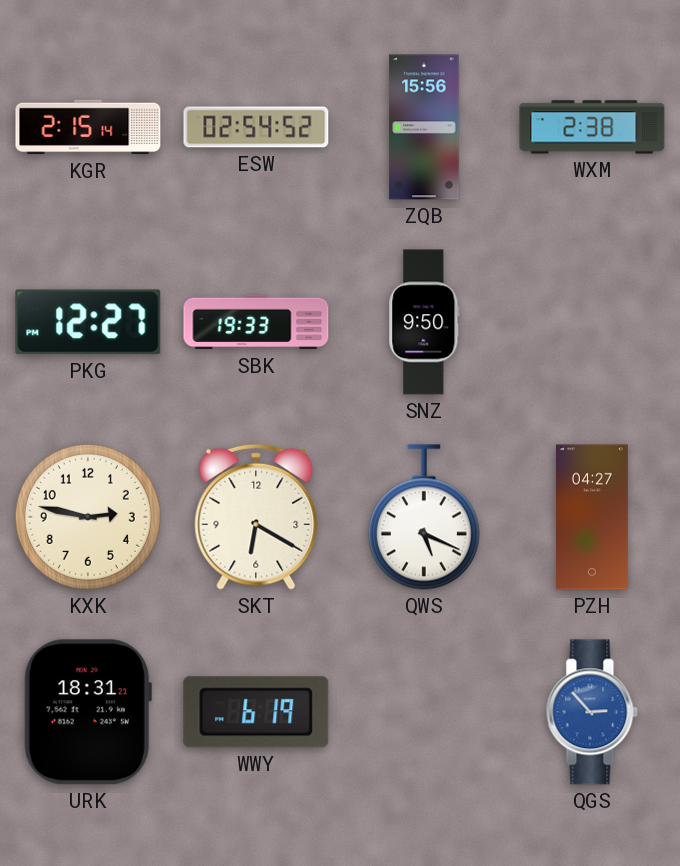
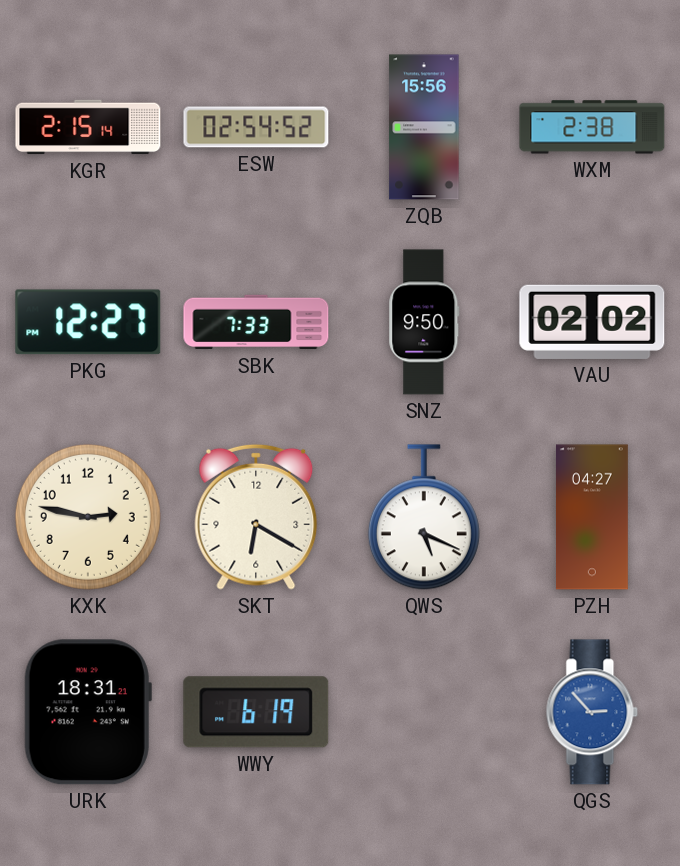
SBK: 19:33 -> 7:33 (256, 322)
VAU: none -> 02:02 (592, 322)
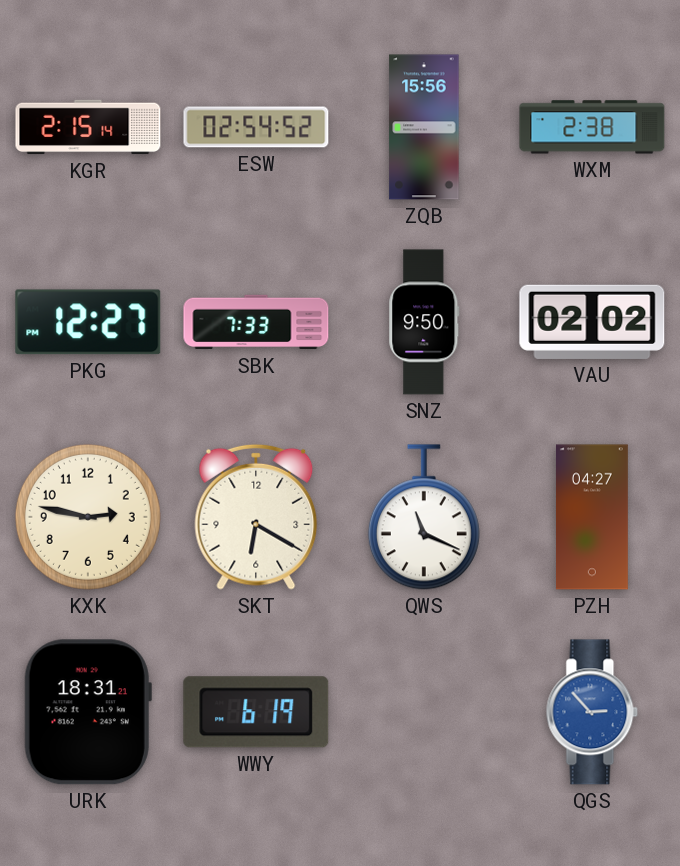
QWS: 5:19 -> 11:19 (424, 517)
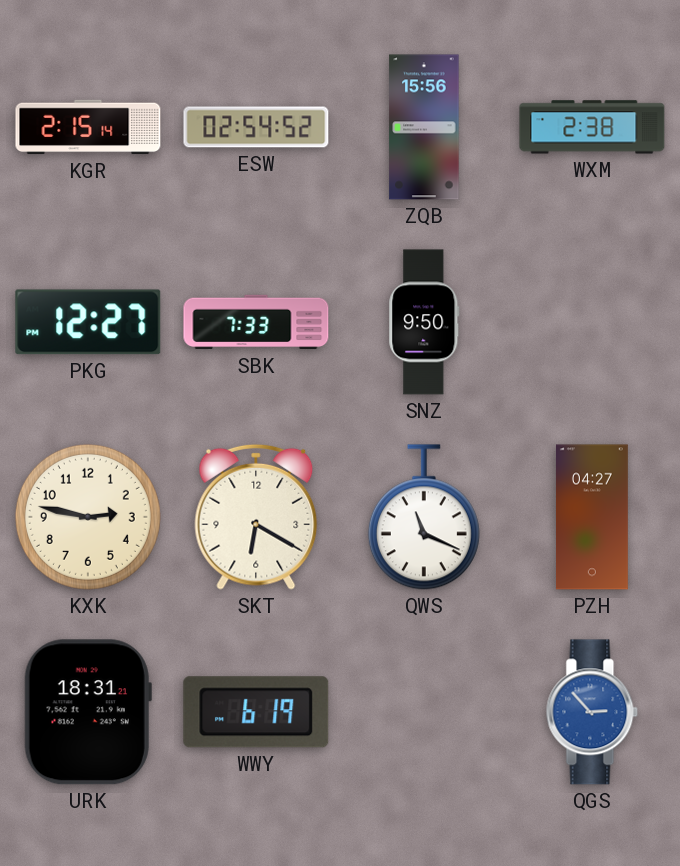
VAU: 02:02 -> none (592, 322)
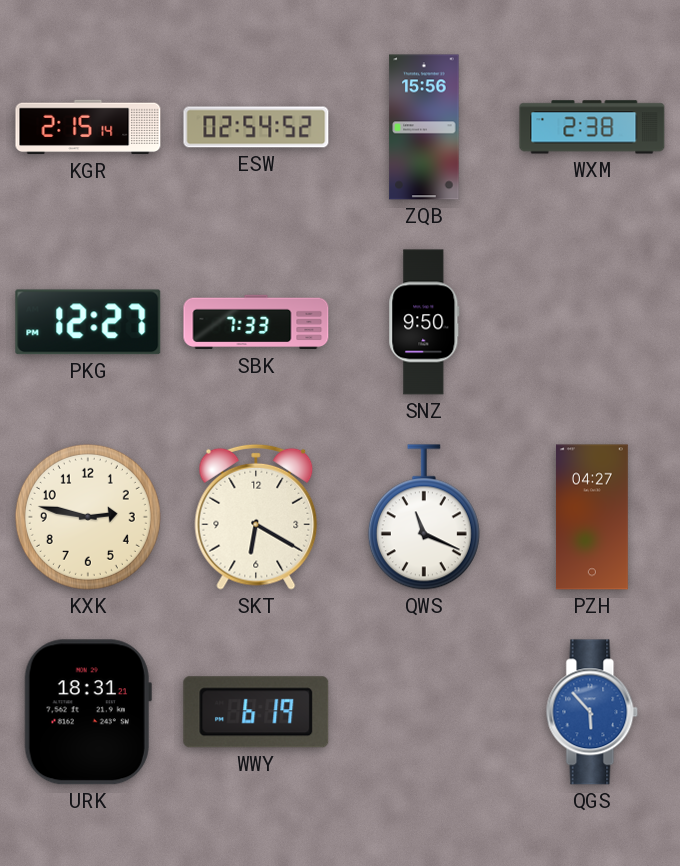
QGS: 2:53 -> 5:53 (592, 712)
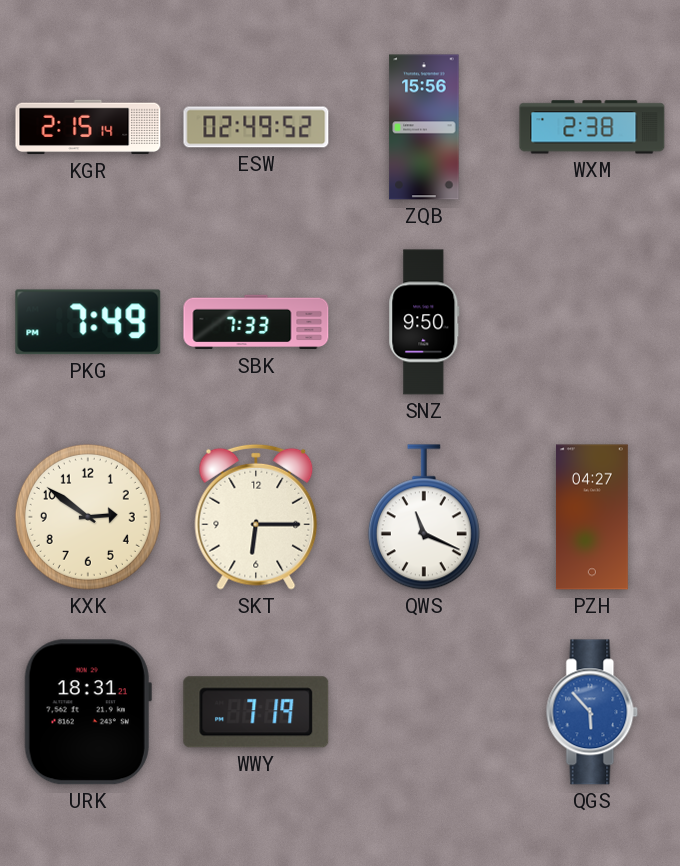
ESW: 02:54 -> 02:49 (256, 127)
PKG: 12:27 -> 7:49 (88, 322)
KXK: 2:47 -> 2:51 (88, 517)
SKT: 6:20 -> 6:15 (256, 517)
WWY: 6:19 -> 7:19 (256, 712)
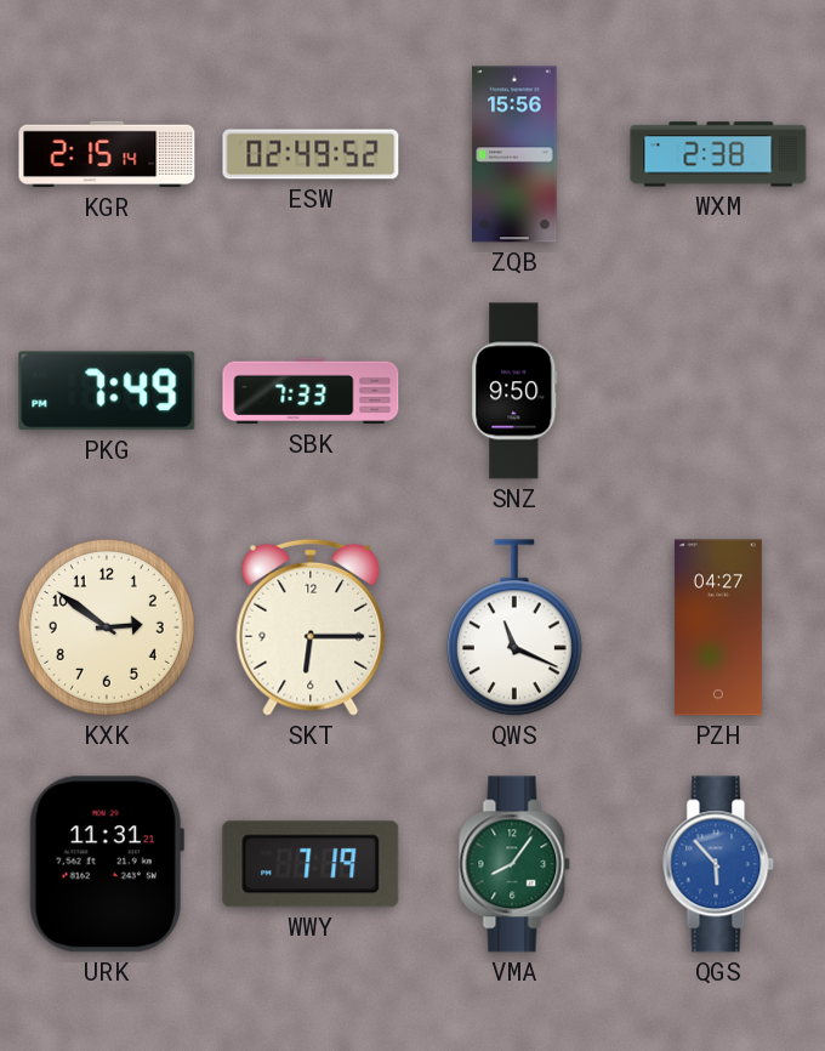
URK: 18:31 -> 11:31 (107, 864)
VMA: none -> 8:06 (514, 864)
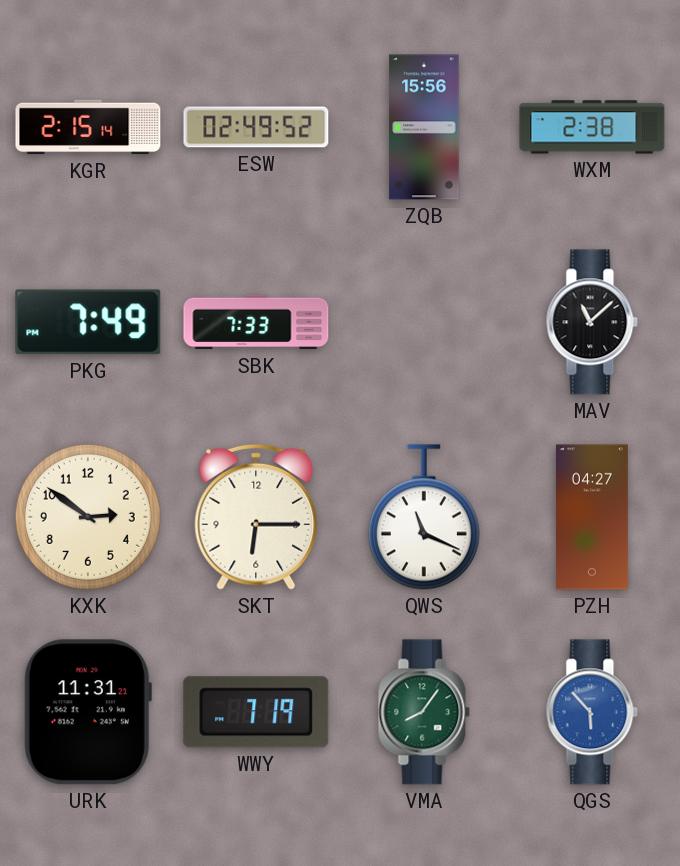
SNZ: 9:50 -> none (514, 391)
MAV: none -> 11:08 (592, 322)
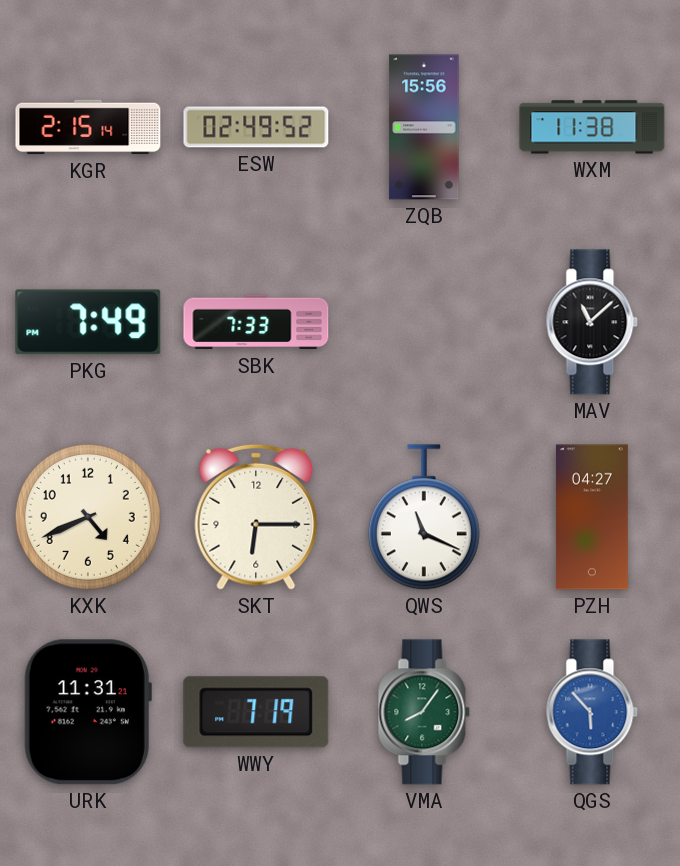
WXM: 2:38 -> 11:38 (592, 127)
KXK: 2:51 -> 4:41 (88, 517)
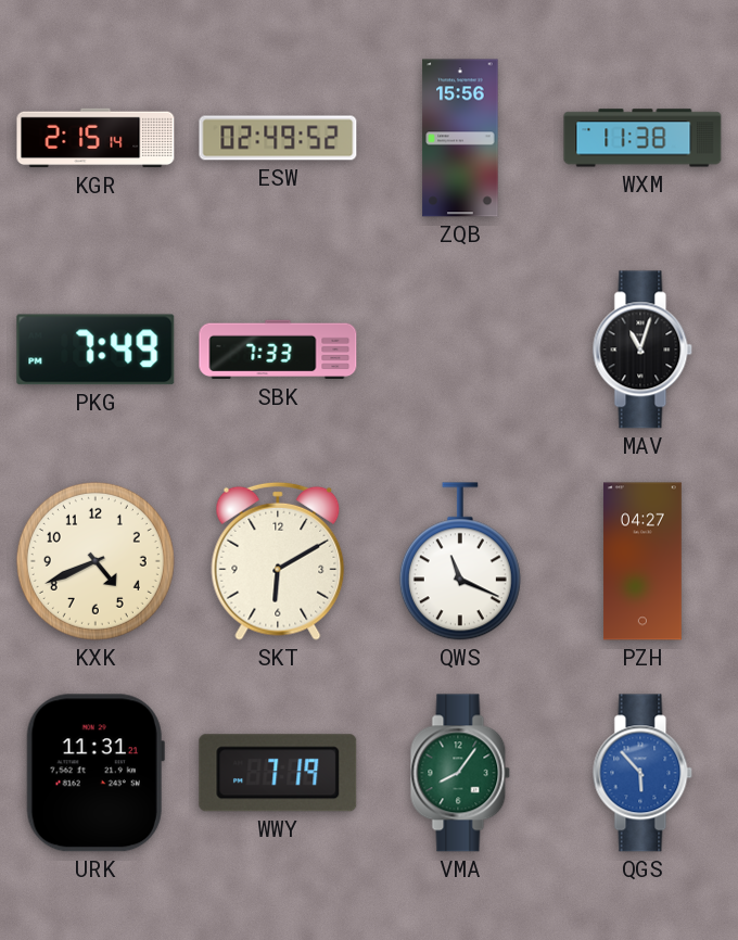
MAV: 11:08 -> 11:03 (642, 350)
SKT: 6:15 -> 6:10 (278, 561)
